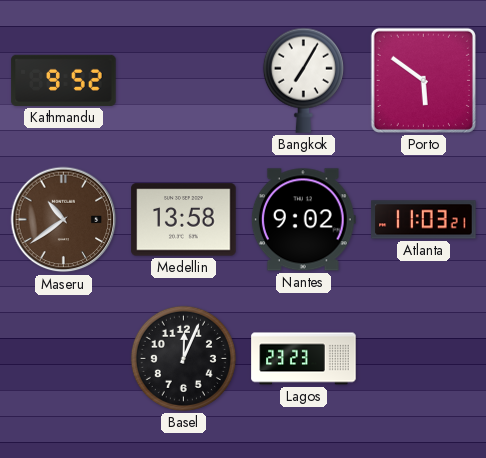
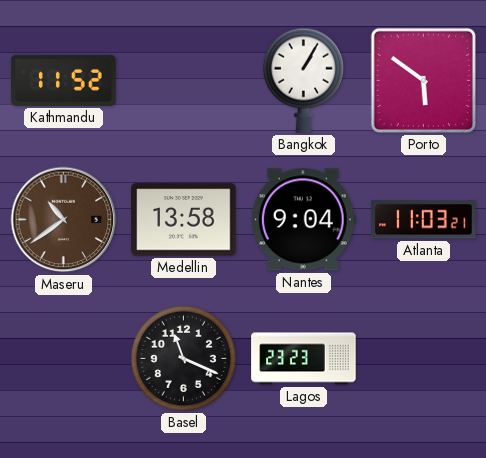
Kathmandu: 9:52 -> 11:52 (64, 80)
Bangkok: 7:05 -> 1:05 (303, 80)
Nantes: 9:02 -> 9:04 (303, 220)
Basel: 12:04 -> 11:19 (183, 358)
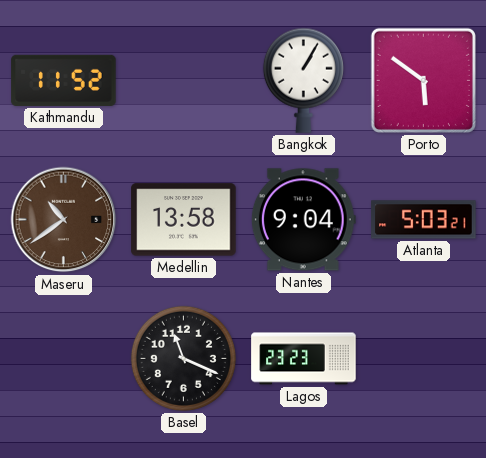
Atlanta: 11:03 -> 5:03 (424, 220)
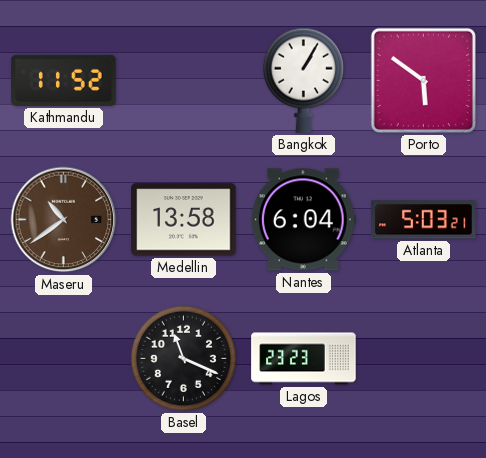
Nantes: 9:04 -> 6:04 (303, 220)
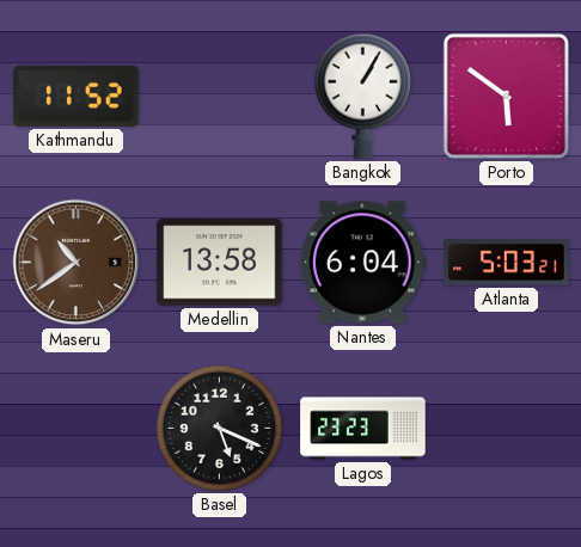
Basel: 11:19 -> 5:19 (219, 428)
